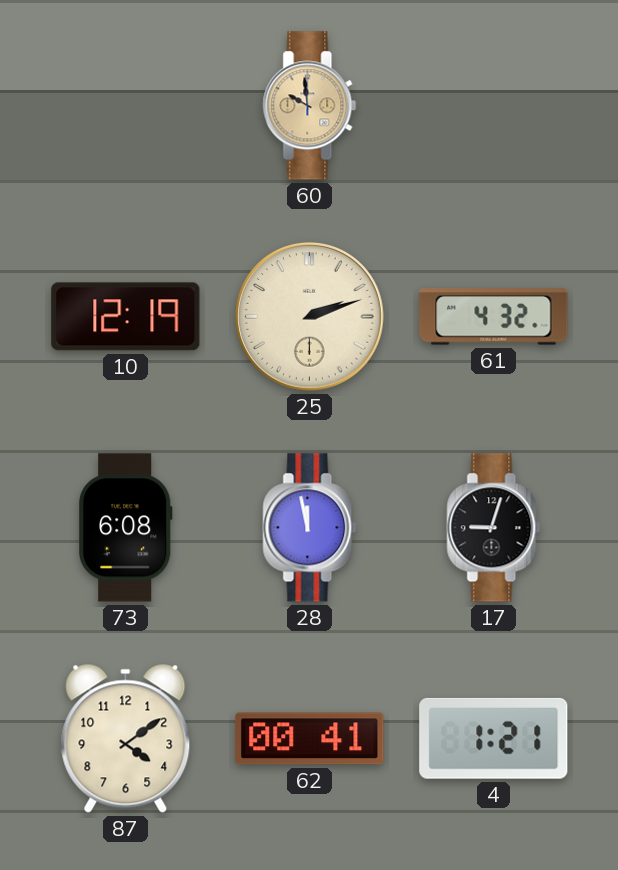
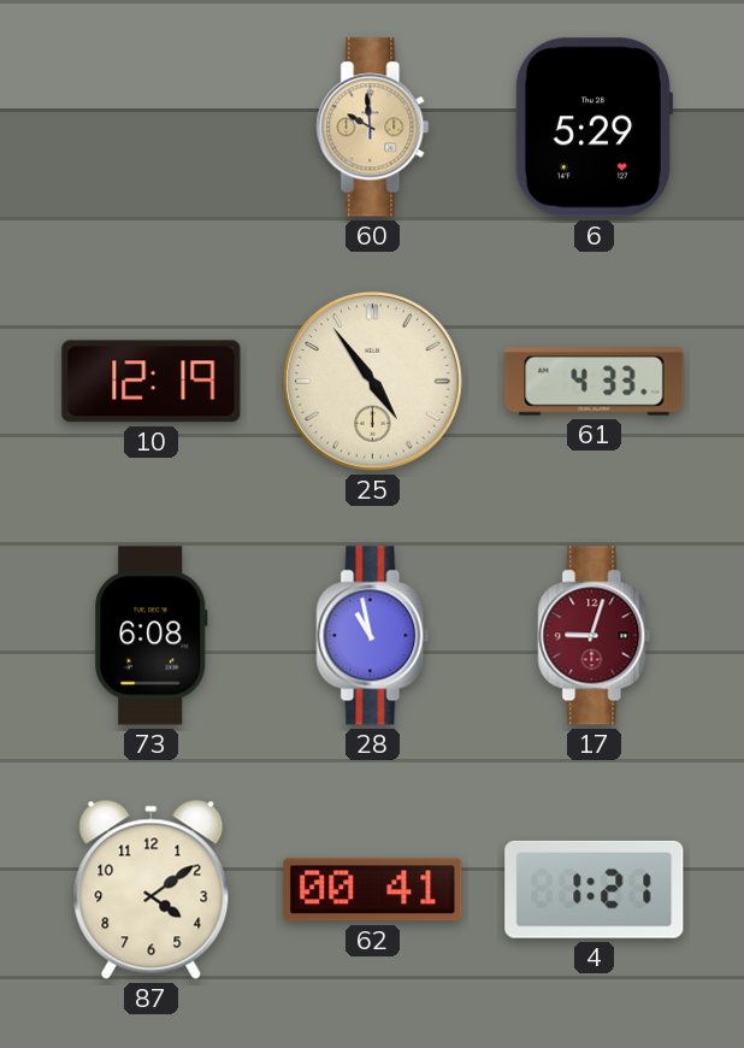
6: none -> 5:29 (594, 128)
25: 2:12 -> 4:54 (372, 381)
61: 4:32 -> 4:33 (595, 382)
28: 11:58 -> 10:58 (373, 636)
17 dial: black -> burgundy (595, 636)
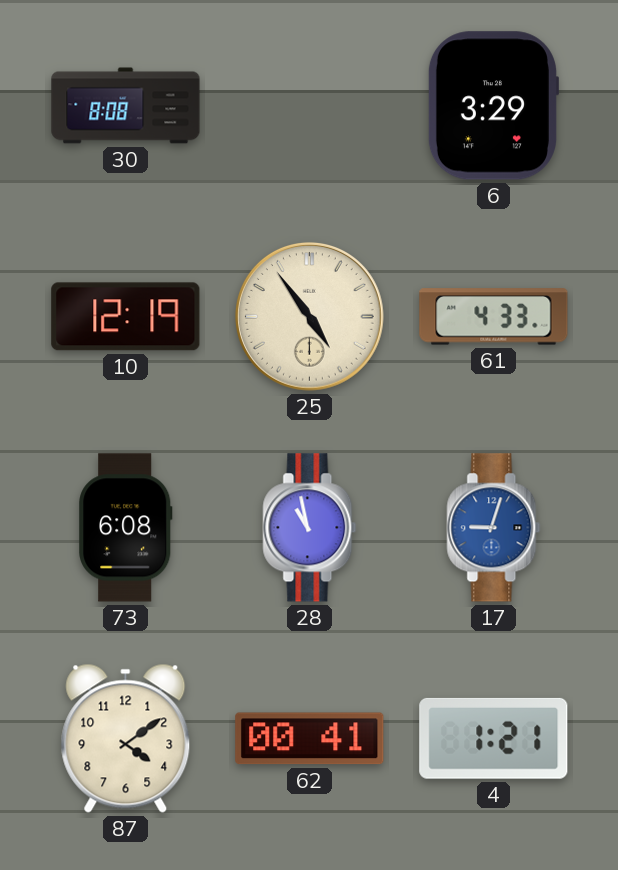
30: none -> 8:08 (126, 106)
60: 9:59 -> none (373, 128)
6: 5:29 -> 3:29 (493, 106)
17 dial: burgundy -> blue (494, 528)
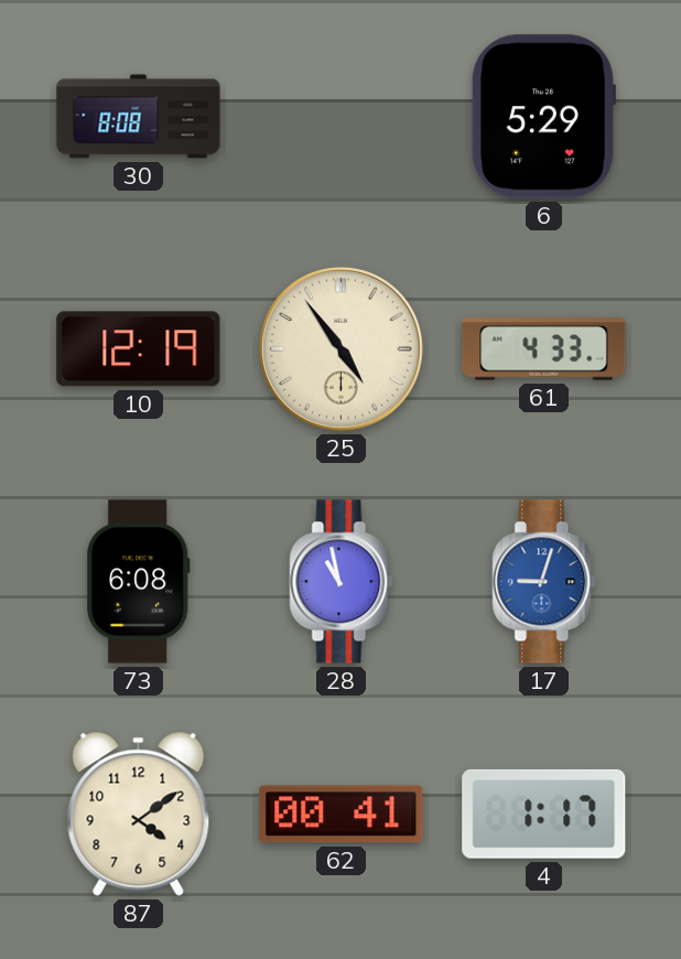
6: 3:29 -> 5:29 (543, 117)
4: 1:21 -> 1:17 (544, 813)
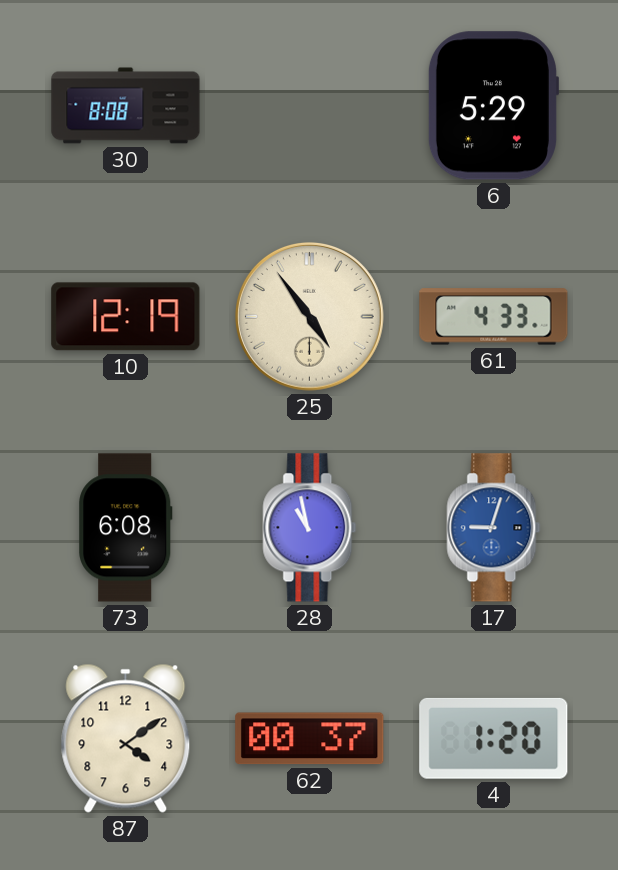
62: 00:41 -> 00:37 (310, 739)
4: 1:17 -> 1:20 (494, 738)
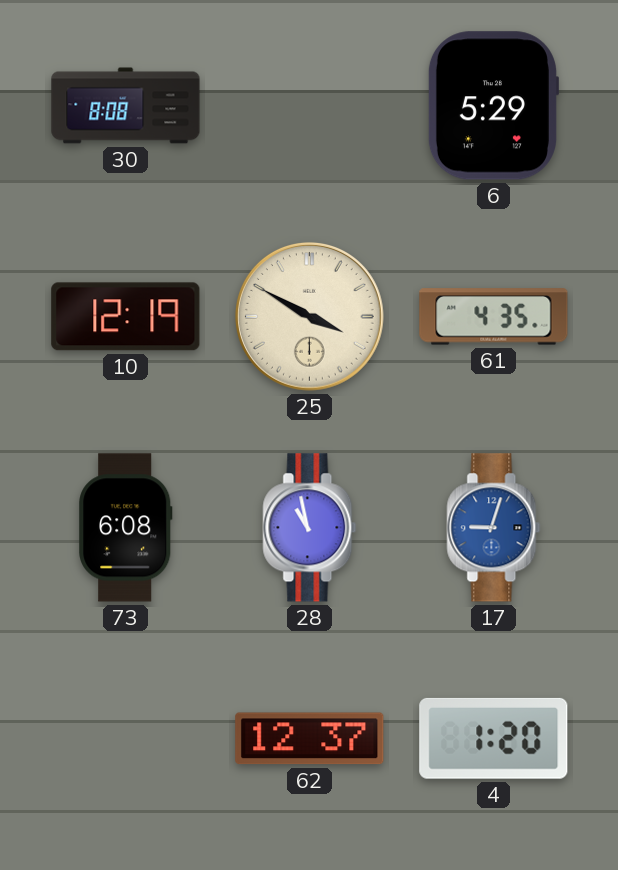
25: 4:54 -> 3:50 (309, 316)
61: 4:33 -> 4:35 (494, 317)
87: 4:09 -> none (126, 738)
62: 00:37 -> 12:37 (310, 739)
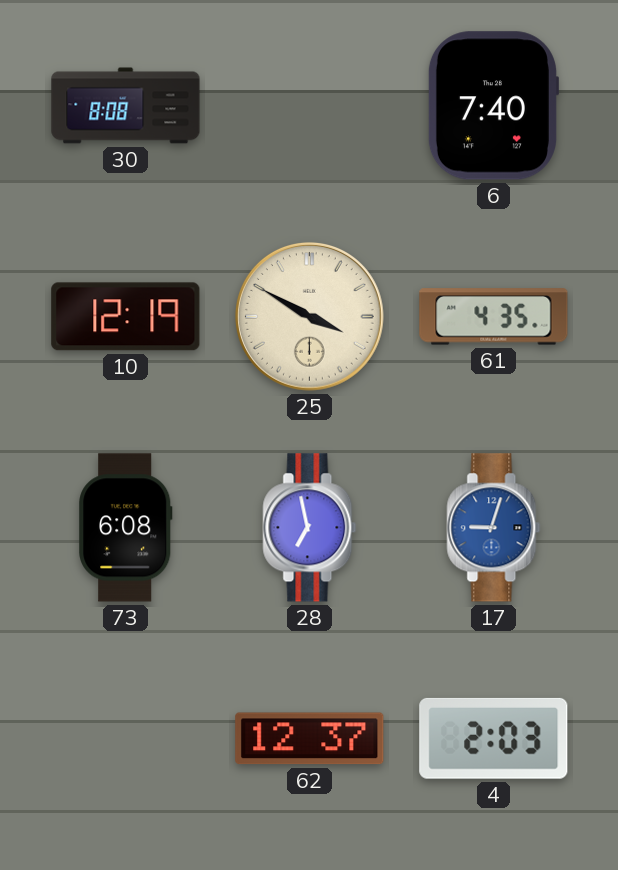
6: 5:29 -> 7:40 (493, 106)
28: 10:58 -> 6:58 (310, 528)
4: 1:20 -> 2:03 (494, 738)
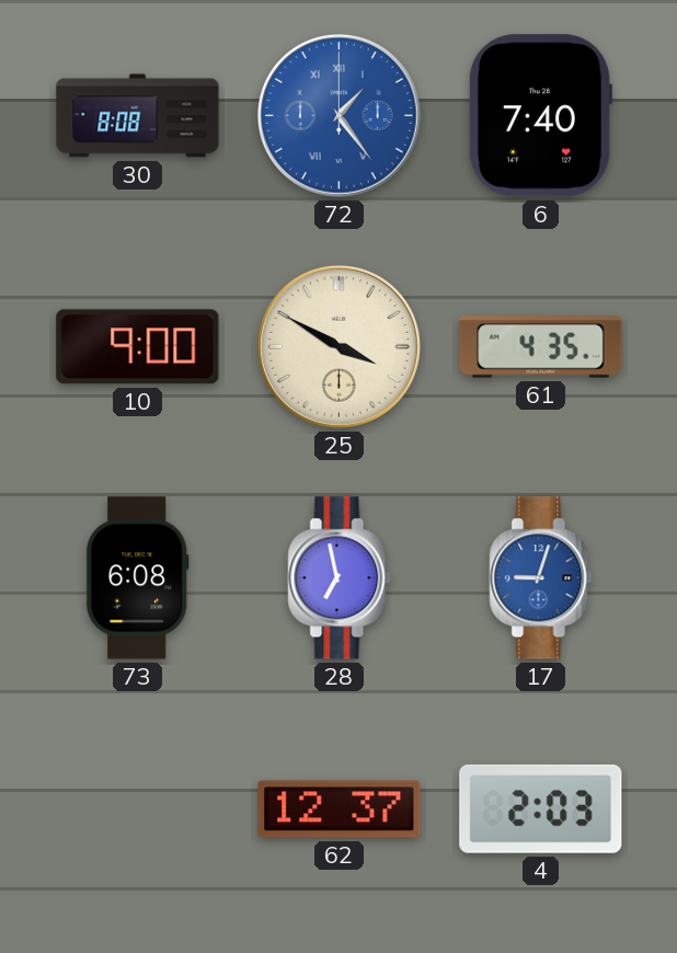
72: none -> 1:24 (338, 115)
10: 12:19 -> 9:00 (138, 347)
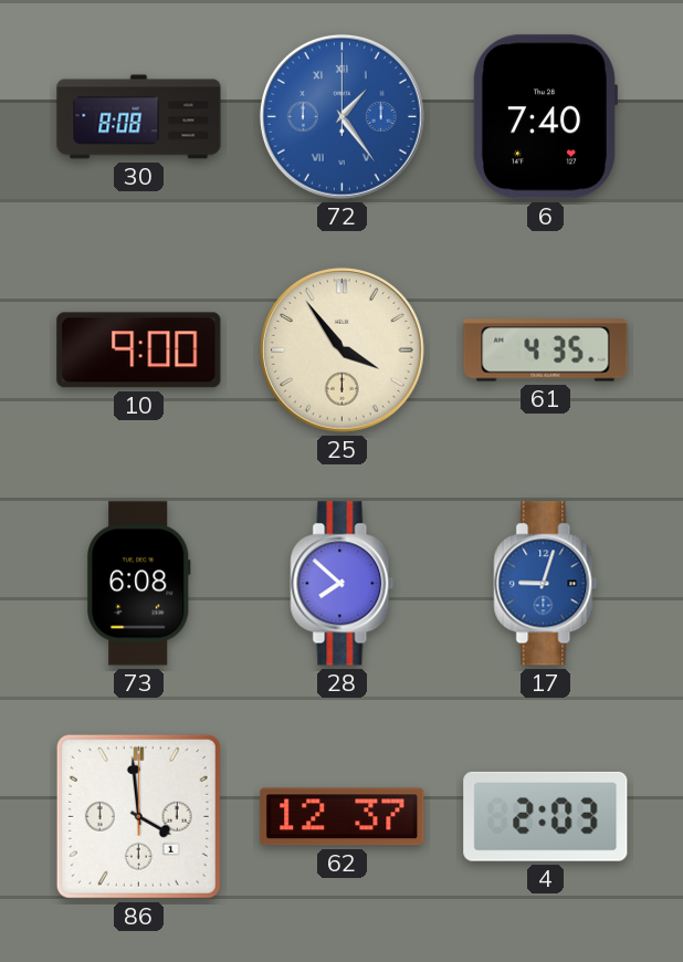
25: 3:50 -> 3:54 (341, 349)
28: 6:58 -> 7:52 (343, 584)
86: none -> 3:59 (138, 816)
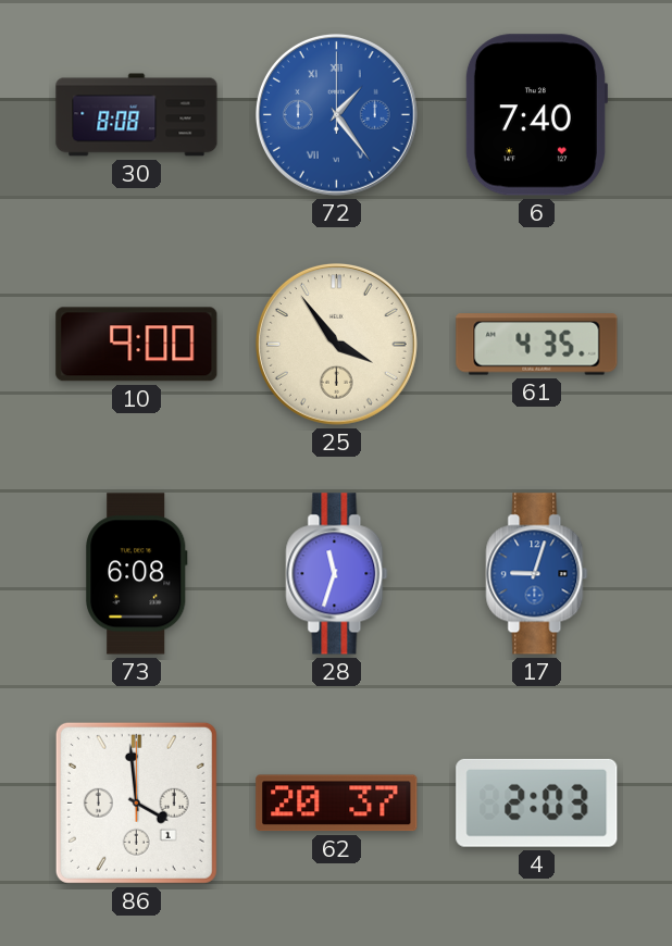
28: 7:52 -> 11:33 (337, 574)
62: 12:37 -> 20:37 (337, 804)
